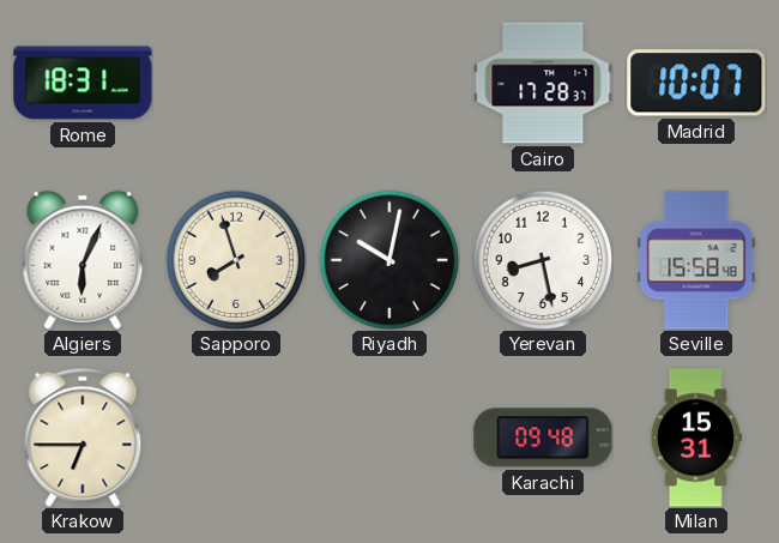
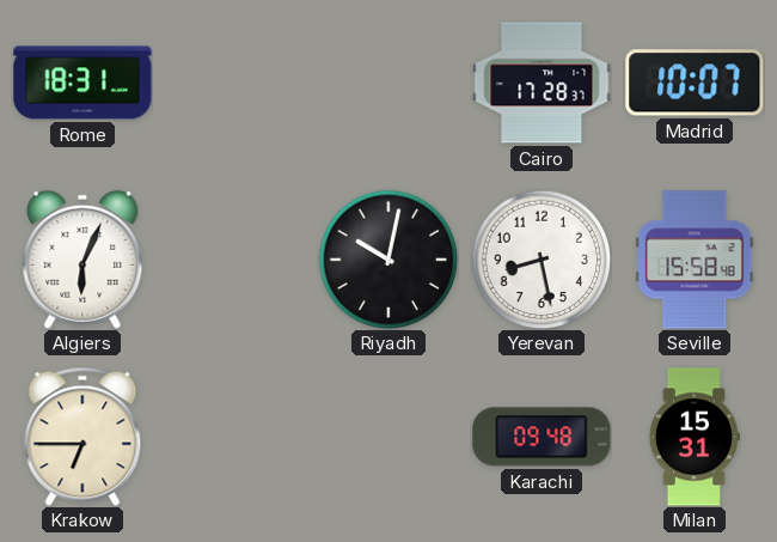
Sapporo: 7:57 -> none (236, 260)
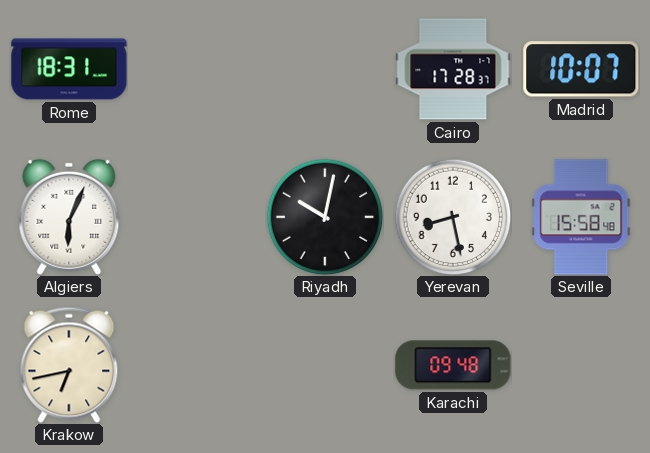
Krakow: 6:45 -> 6:43 (69, 365)
Milan: 15:31 -> none (695, 437)
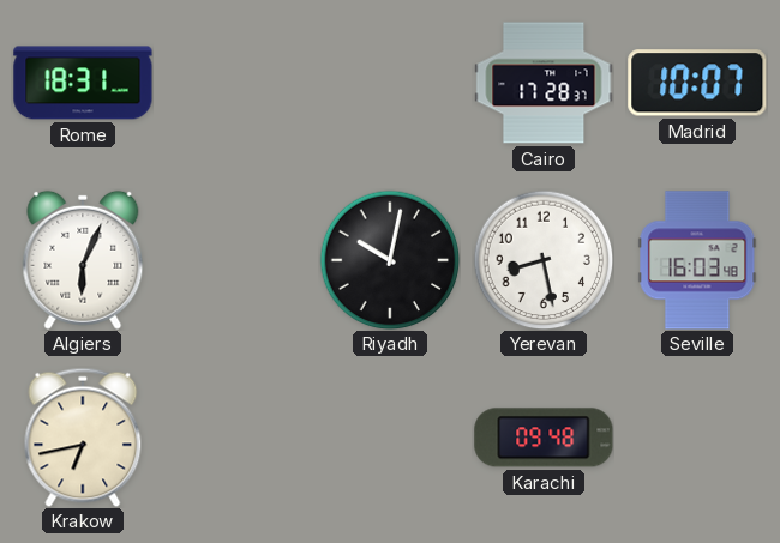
Seville: 15:58 -> 16:03 (697, 260)
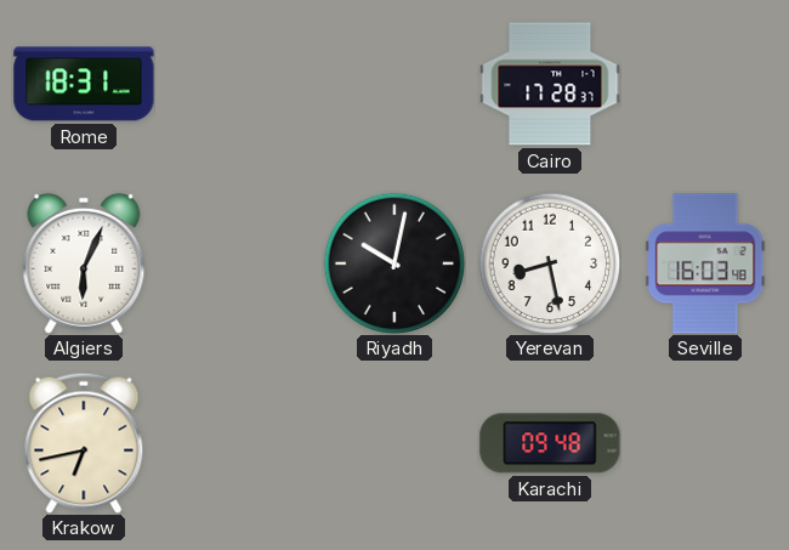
Madrid: 10:07 -> none (697, 83)
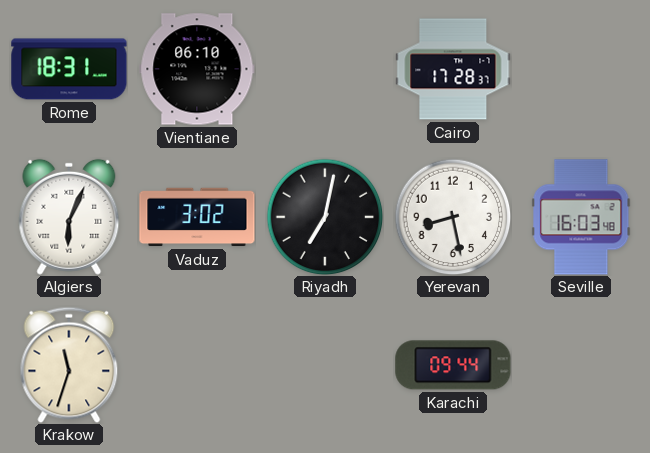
Vientiane: none -> 06:10 (197, 69)
Vaduz: none -> 3:02 (197, 217)
Riyadh: 10:02 -> 7:02 (325, 217)
Krakow: 6:43 -> 11:33 (69, 365)
Karachi: 09:48 -> 09:44 (453, 365)
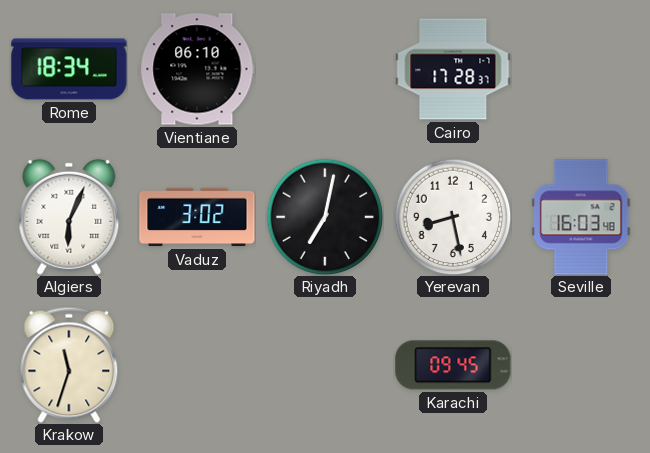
Rome: 18:31 -> 18:34 (69, 69)
Karachi: 09:44 -> 09:45 (453, 365)
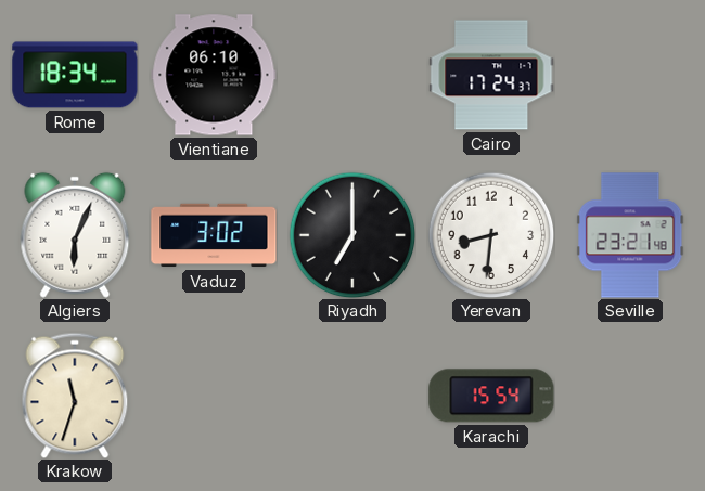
Cairo: 17:28 -> 17:24 (491, 75)
Riyadh: 7:02 -> 7:00 (352, 235)
Yerevan: 8:28 -> 8:31 (491, 235)
Seville: 16:03 -> 23:21 (630, 235)
Karachi: 09:45 -> 15:54 (491, 396)
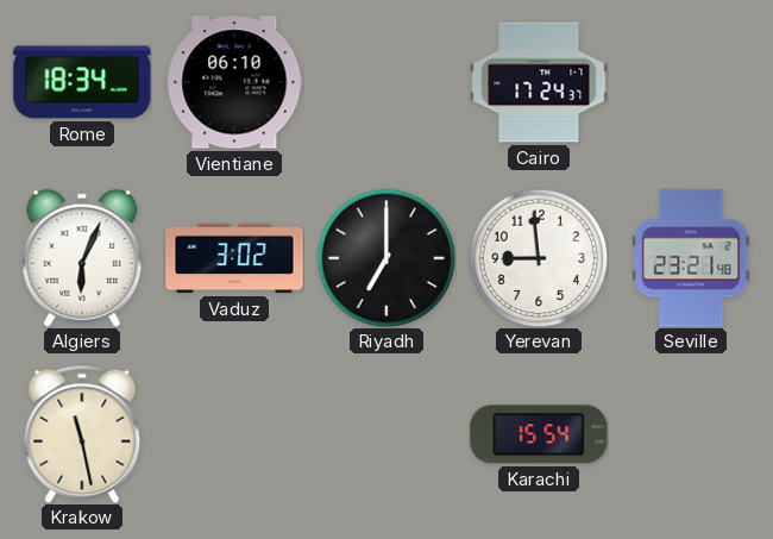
Yerevan: 8:31 -> 8:59 (539, 258)
Krakow: 11:33 -> 11:28 (82, 434)
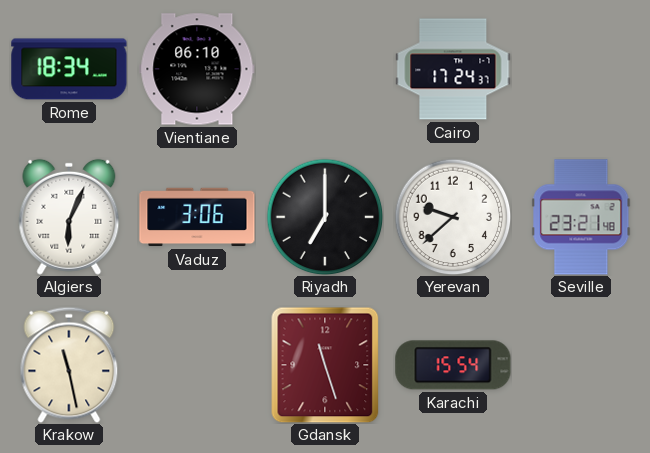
Vaduz: 3:02 -> 3:06 (197, 217)
Yerevan: 8:59 -> 9:38 (453, 217)
Gdansk: none -> 11:27 (325, 365)
